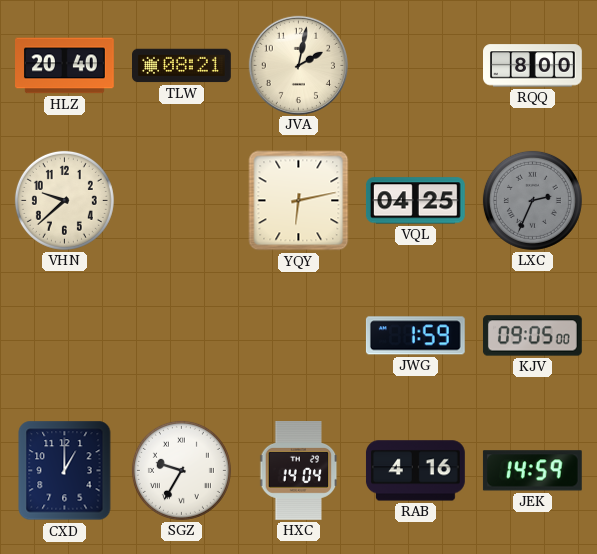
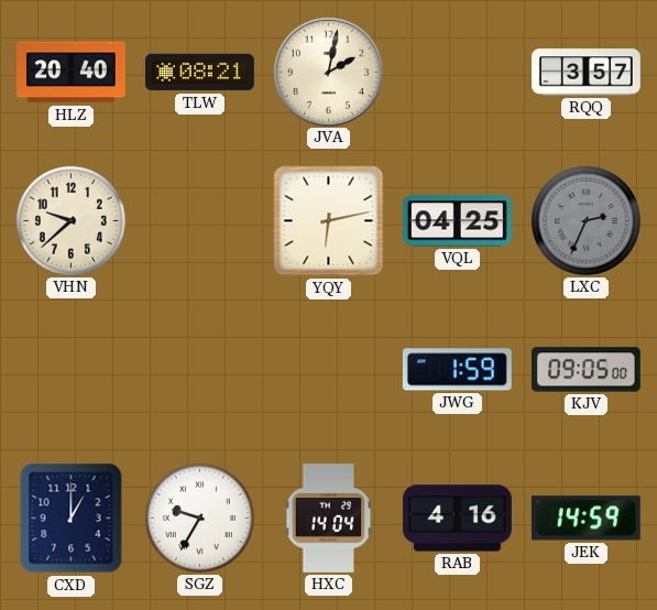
RQQ: 8:00 -> 3:57 (587, 73)
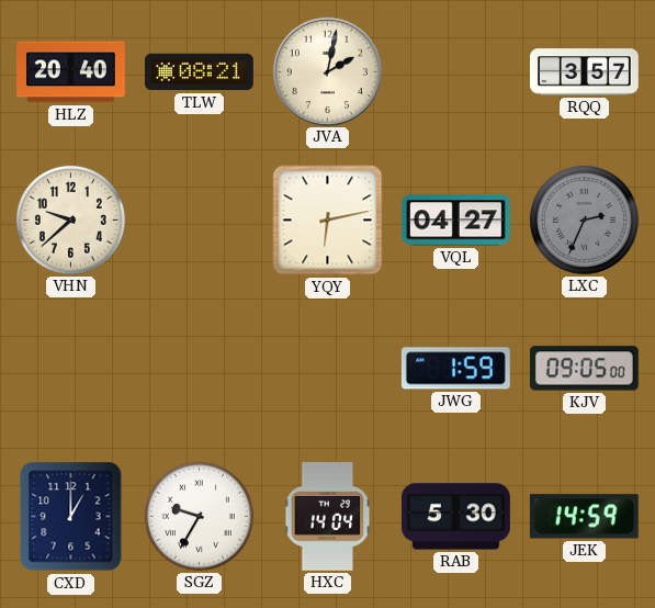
VQL: 04:25 -> 04:27 (455, 221)
RAB: 4:16 -> 5:30 (455, 517)
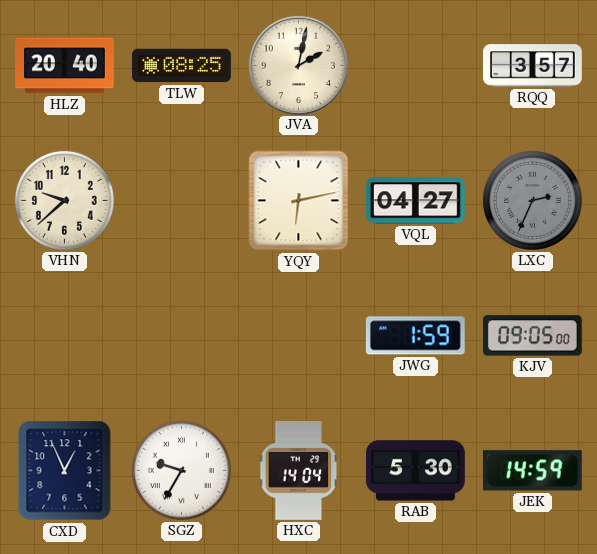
TLW: 08:21 -> 08:25 (182, 66)
CXD: 1:00 -> 12:56 (65, 471)
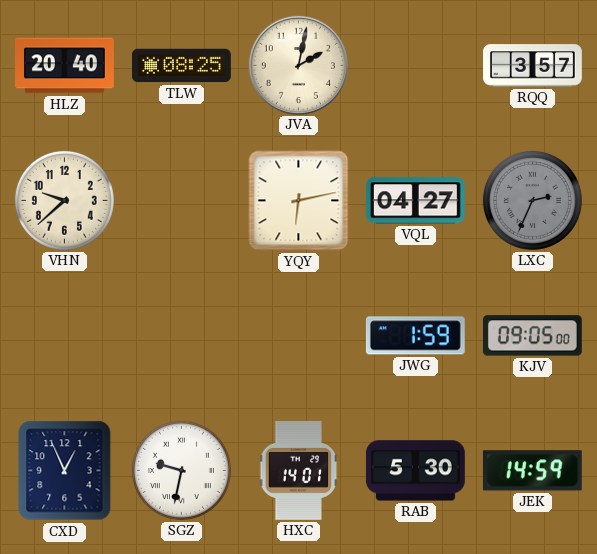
SGZ: 9:35 -> 9:32 (181, 470)
HXC: 14:04 -> 14:01 (299, 471)
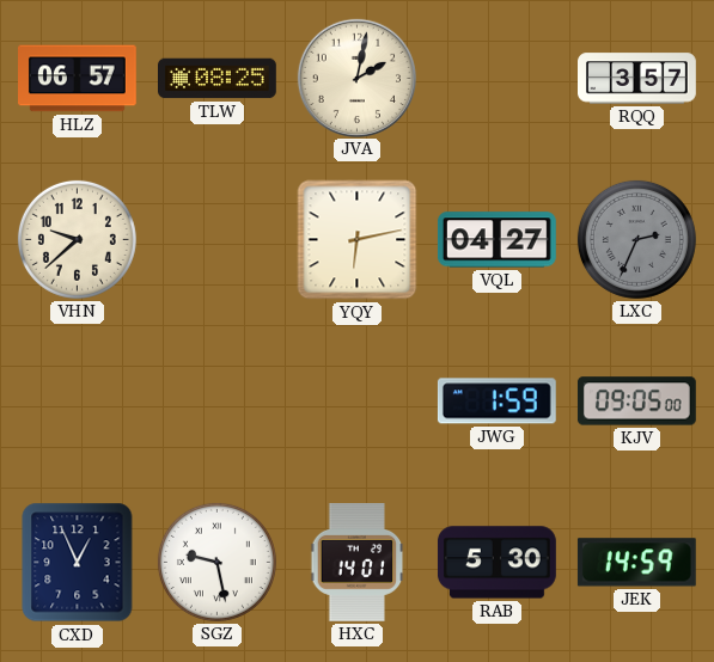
HLZ: 20:40 -> 06:57 (78, 79)
SGZ: 9:32 -> 9:28 (216, 562)
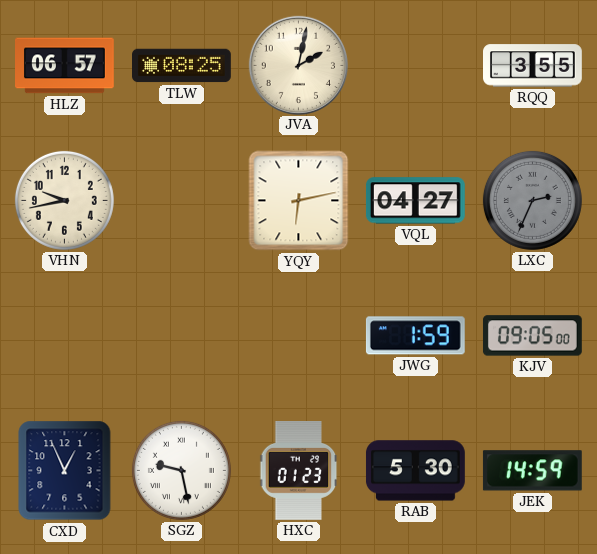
RQQ: 3:57 -> 3:55 (533, 66)
VHN: 9:38 -> 9:43 (64, 200)
HXC: 14:01 -> 01:23 (299, 471)
